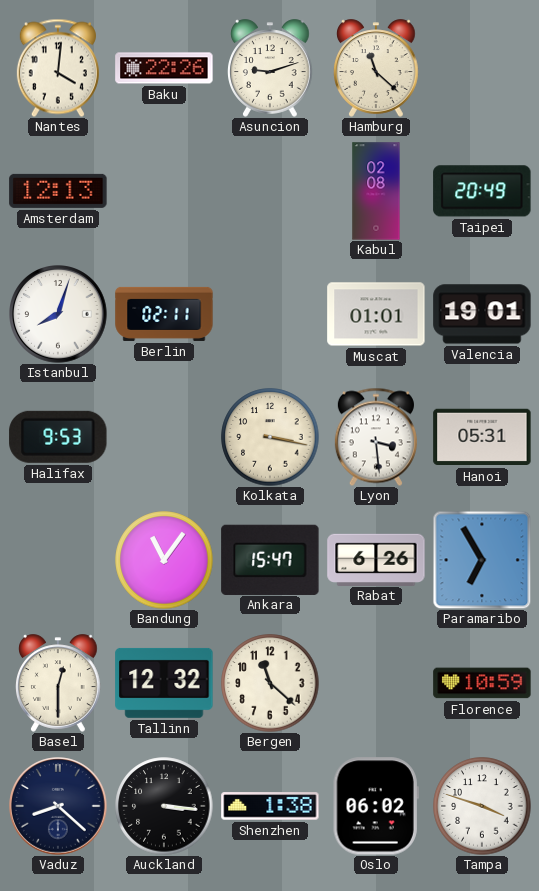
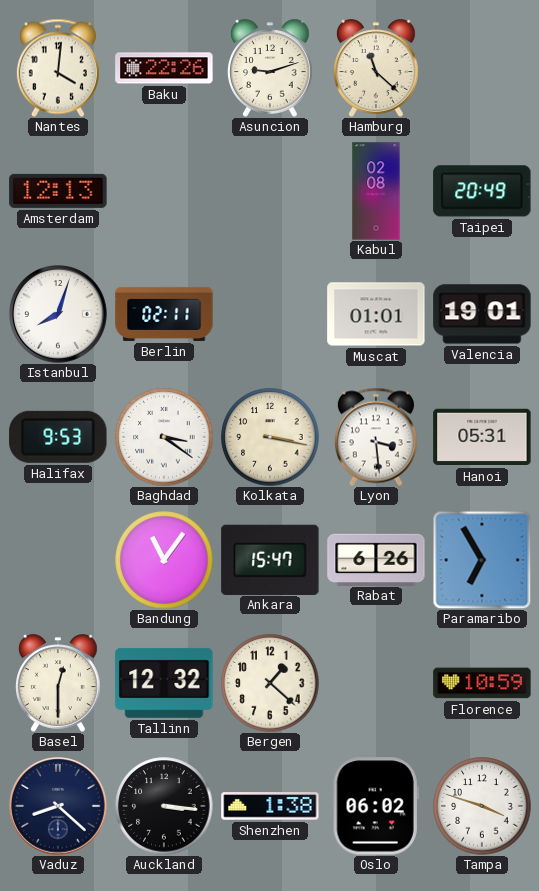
Baghdad: none -> 3:21 (164, 437)
Bergen: 11:22 -> 1:22 (270, 683)
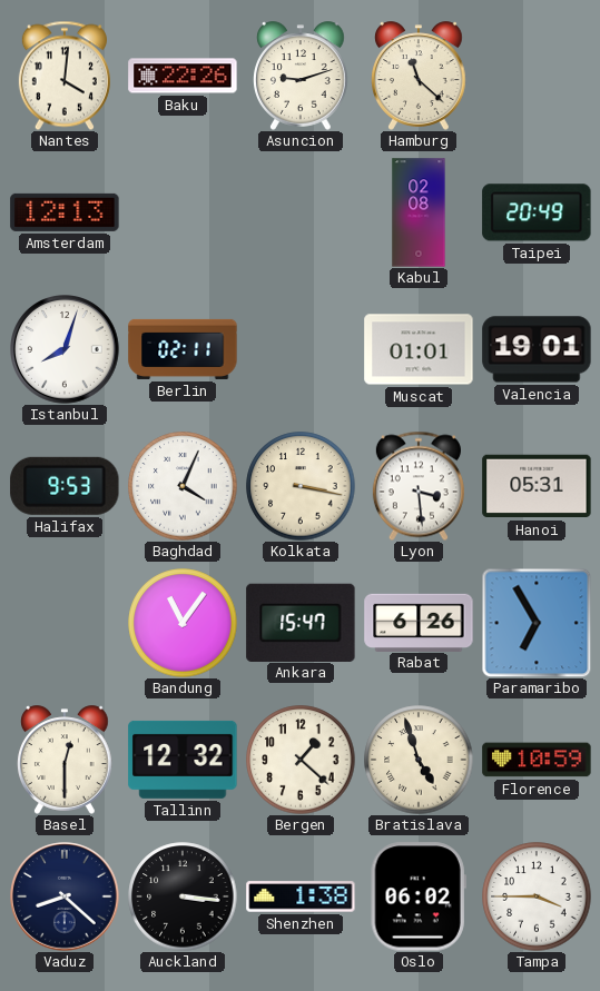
Baghdad: 3:21 -> 4:04 (183, 486)
Bratislava: none -> 4:57 (419, 760)
Tampa: 3:48 -> 3:45 (537, 896)
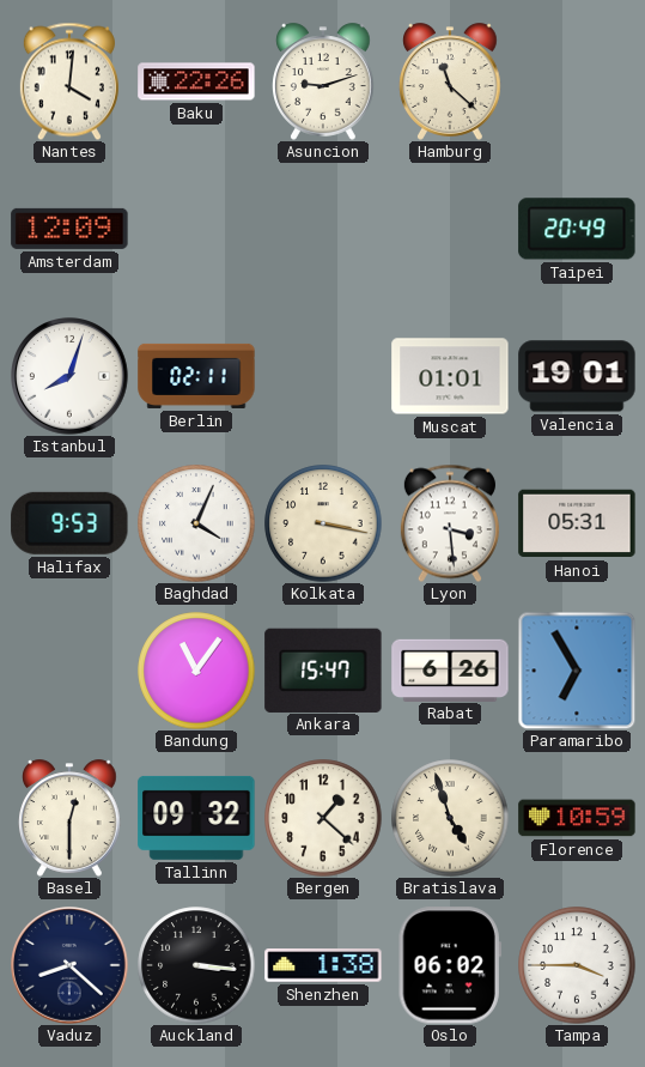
Amsterdam: 12:13 -> 12:09 (69, 229)
Kabul: 02:08 -> none (419, 212)
Tallinn: 12:32 -> 09:32 (196, 818)
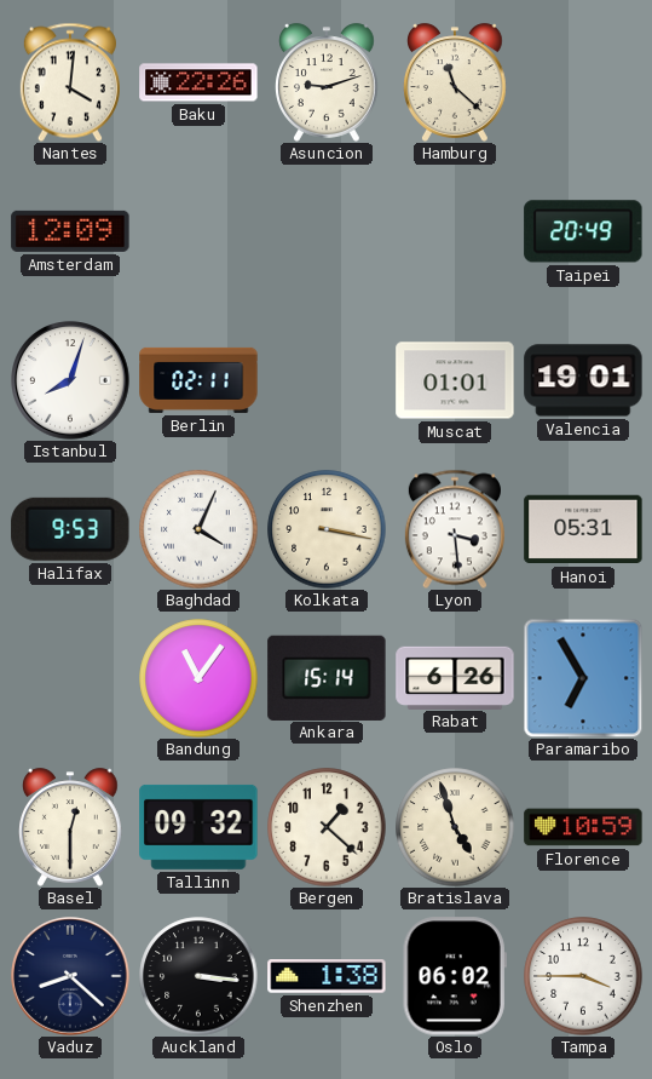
Ankara: 15:47 -> 15:14 (327, 677)
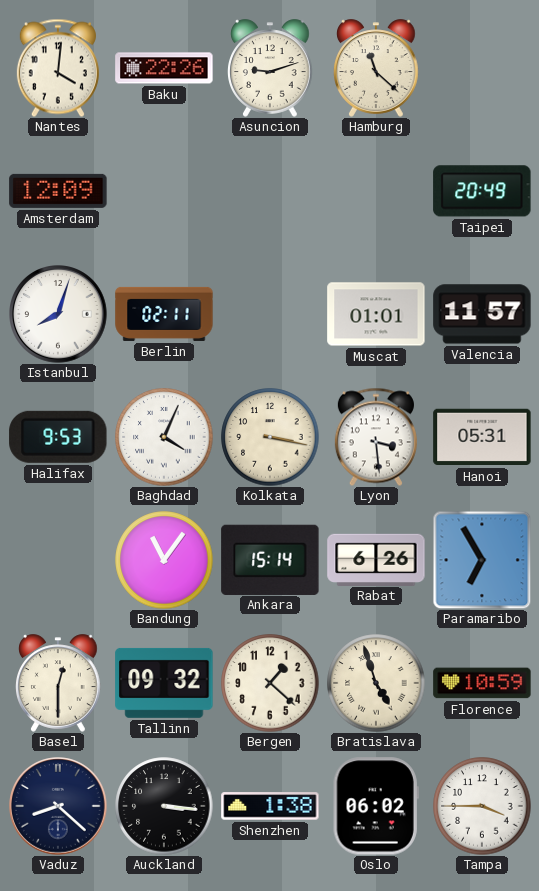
Valencia: 19:01 -> 11:57 (482, 314)
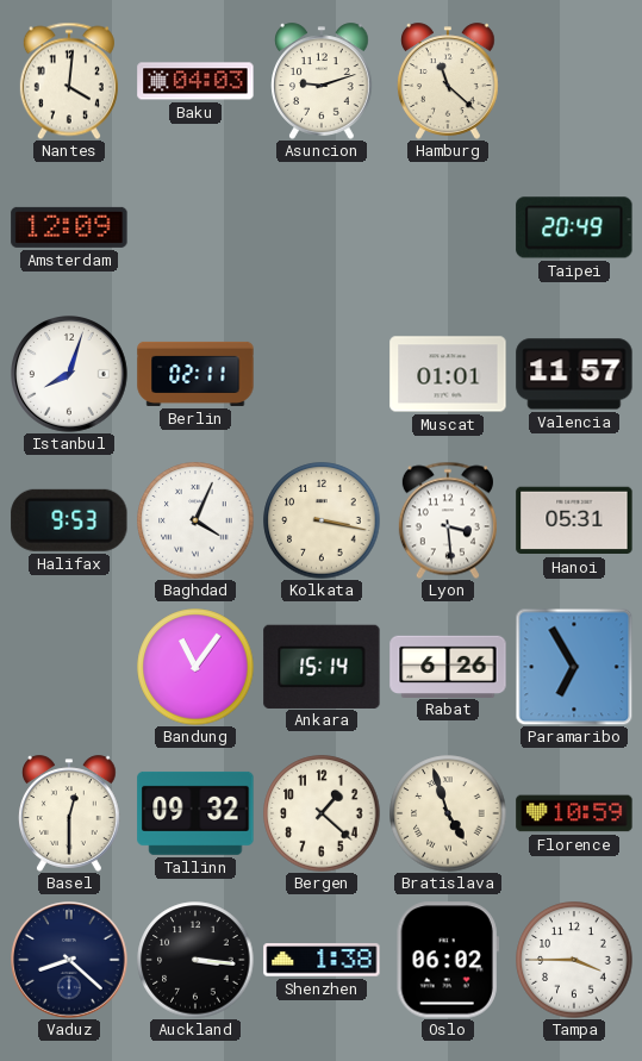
Baku: 22:26 -> 04:03 (195, 81)
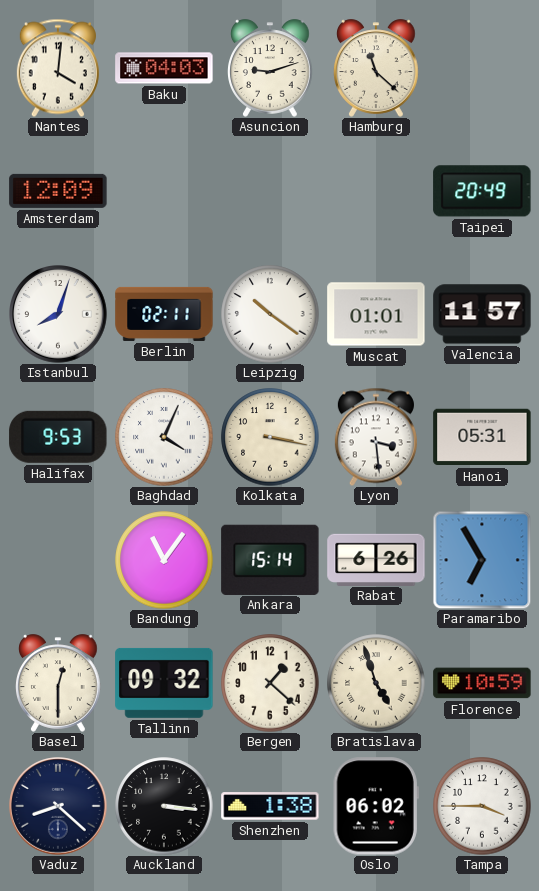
Leipzig: none -> 10:21 (270, 314)
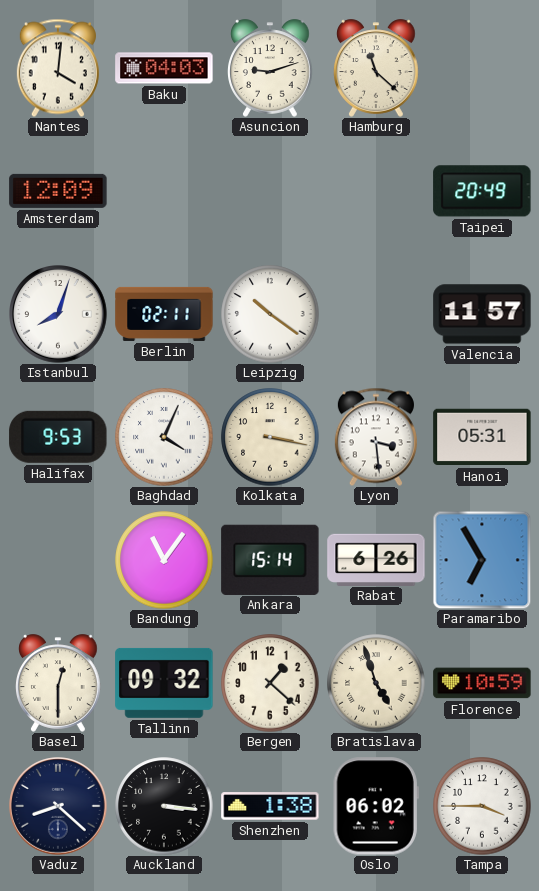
Muscat: 01:01 -> none (376, 314)
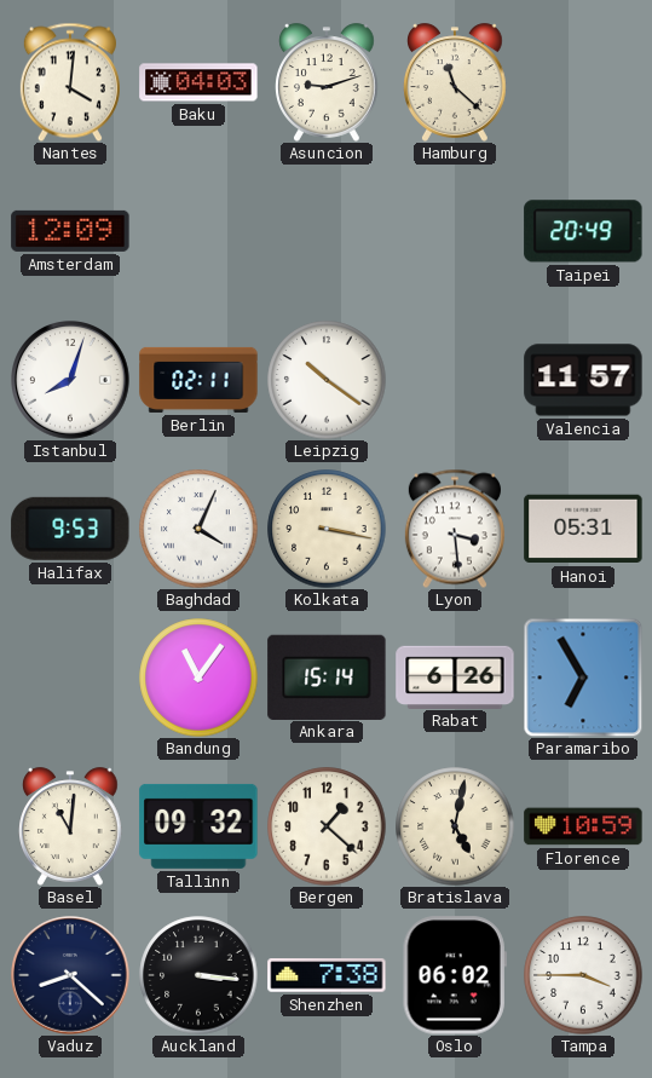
Basel: 12:30 -> 11:01 (71, 826)
Bratislava: 4:57 -> 5:02 (455, 826)
Shenzhen: 1:38 -> 7:38 (327, 975)
